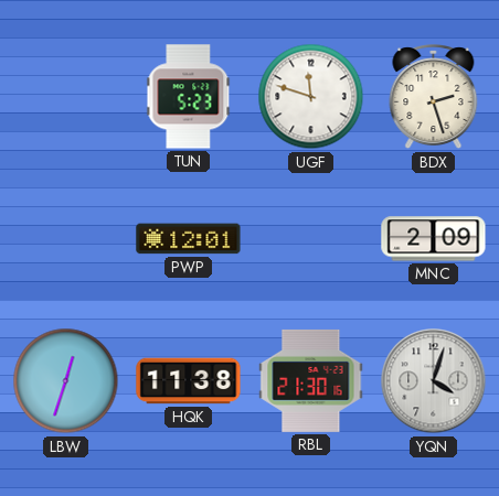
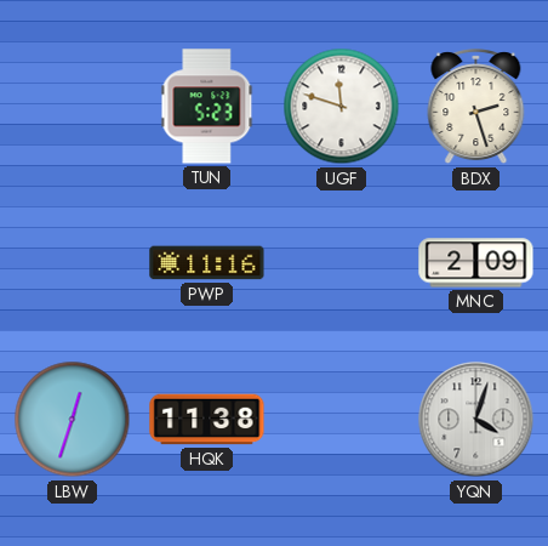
PWP: 12:01 -> 11:16 (207, 263)
RBL: 21:30 -> none (311, 380)
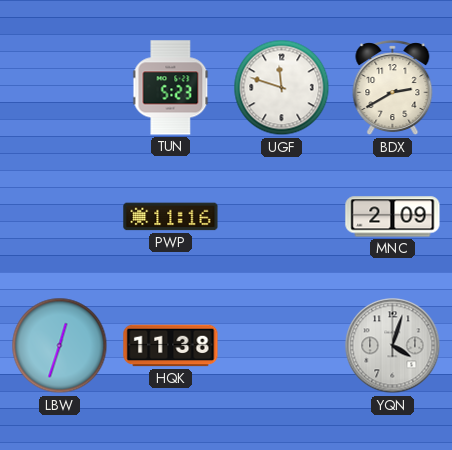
BDX: 2:27 -> 2:40 (393, 88)
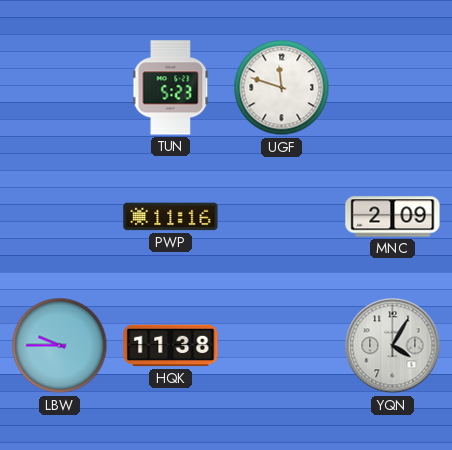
BDX: 2:40 -> none (393, 88)
LBW: 12:33 -> 9:45 (60, 346)
YQN: 4:03 -> 4:05 (393, 346)
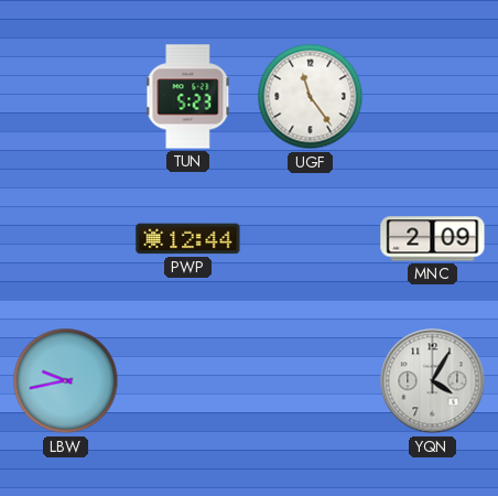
UGF: 11:48 -> 11:24 (311, 97)
PWP: 11:16 -> 12:44 (188, 239)
LBW: 9:45 -> 9:43 (66, 381)
HQK: 11:38 -> none (171, 346)
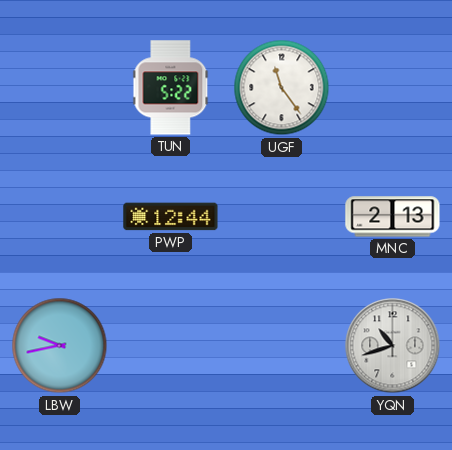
TUN: 5:23 -> 5:22 (171, 88)
MNC: 2:09 -> 2:13 (393, 217)
YQN: 4:05 -> 10:42 (393, 346)
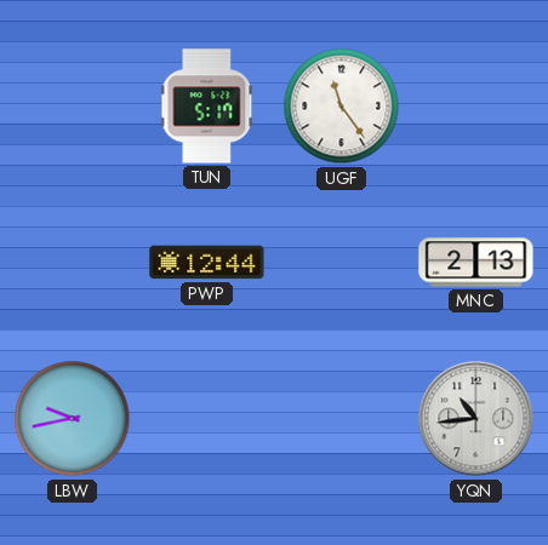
TUN: 5:22 -> 5:17 (207, 107)
YQN: 10:42 -> 10:44 (476, 419)
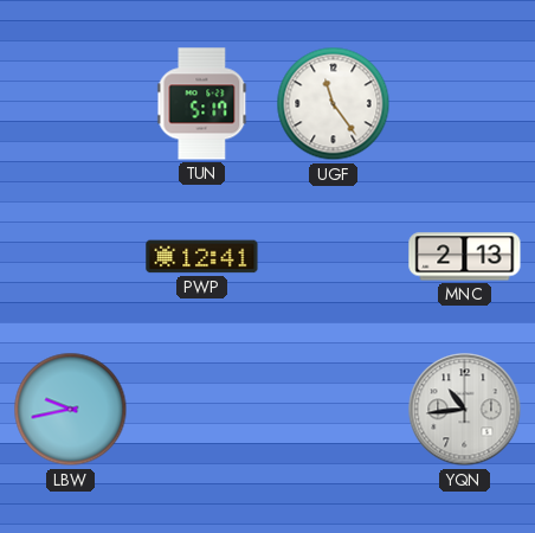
PWP: 12:44 -> 12:41 (202, 257)
